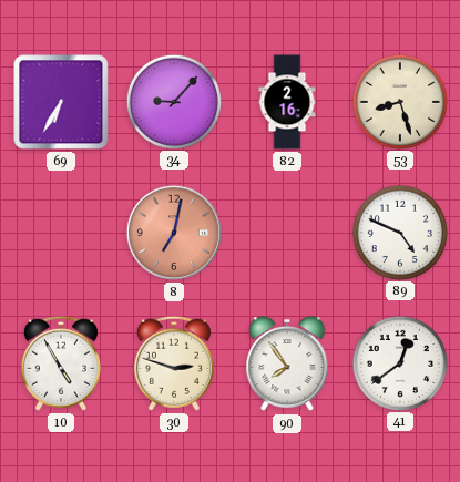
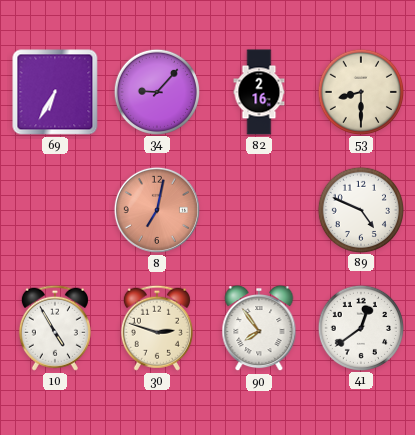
53: 8:27 -> 8:30 (360, 91)
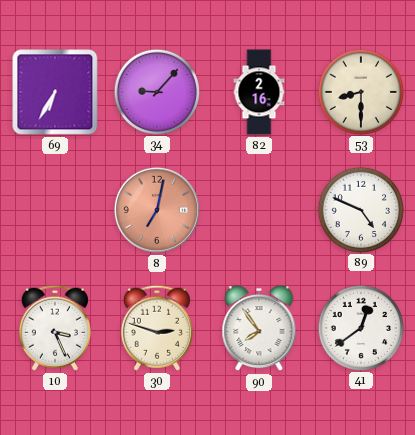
10: 4:55 -> 3:26 (55, 328)
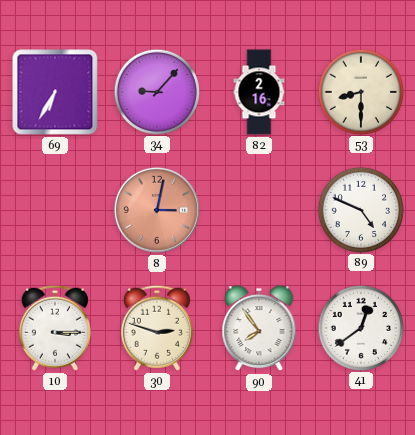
8: 7:02 -> 3:02 (157, 210)
10: 3:26 -> 3:15 (55, 328)
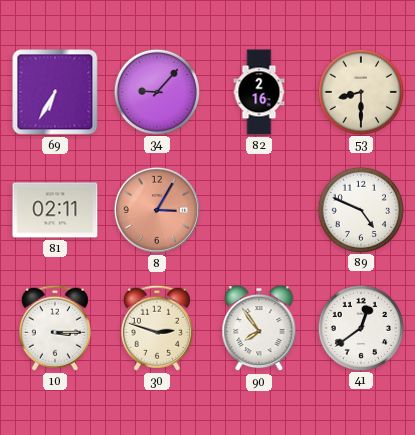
81: none -> 02:11 (55, 210)
8: 3:02 -> 3:05 (157, 210)
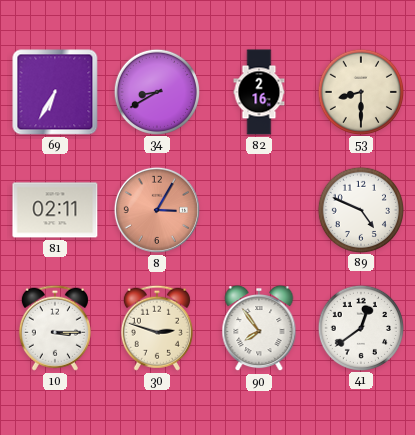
34: 9:07 -> 8:40 (156, 91)
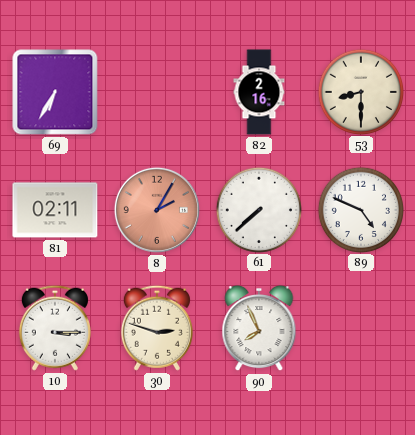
34: 8:40 -> none (156, 91)
8: 3:05 -> 2:05 (157, 210)
61: none -> 7:38 (258, 209)
90: 7:54 -> 7:56 (259, 328)
41: 12:39 -> none (360, 327)
